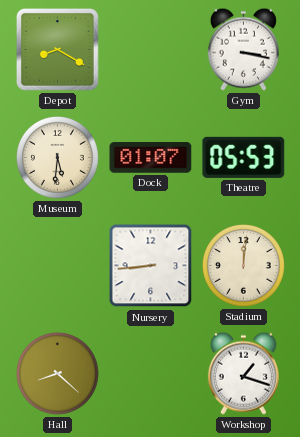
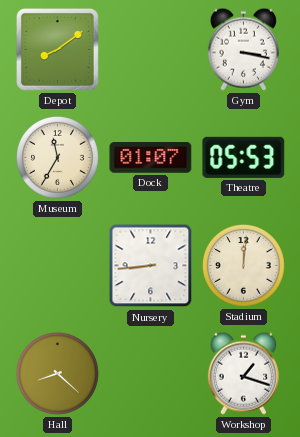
Depot: 8:20 -> 8:09 (57, 49)
Museum: 5:31 -> 11:35 (57, 157)
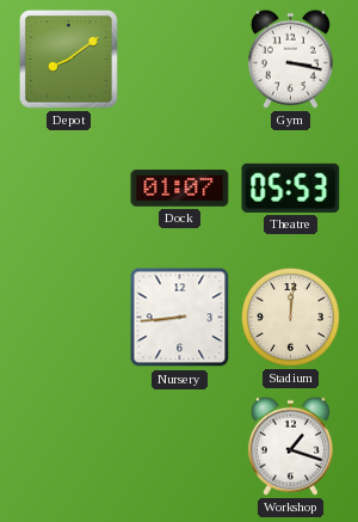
Museum: 11:35 -> none (57, 157)
Hall: 8:22 -> none (57, 373)
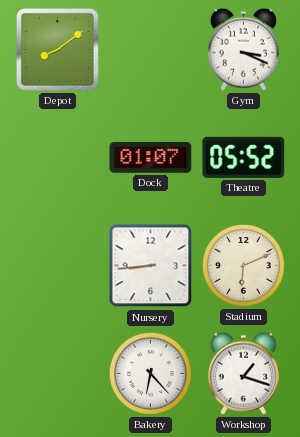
Gym: 3:17 -> 3:19 (243, 49)
Theatre: 05:53 -> 05:52 (244, 157)
Stadium: 12:01 -> 6:11 (243, 265)
Bakery: none -> 6:23 (150, 373)
